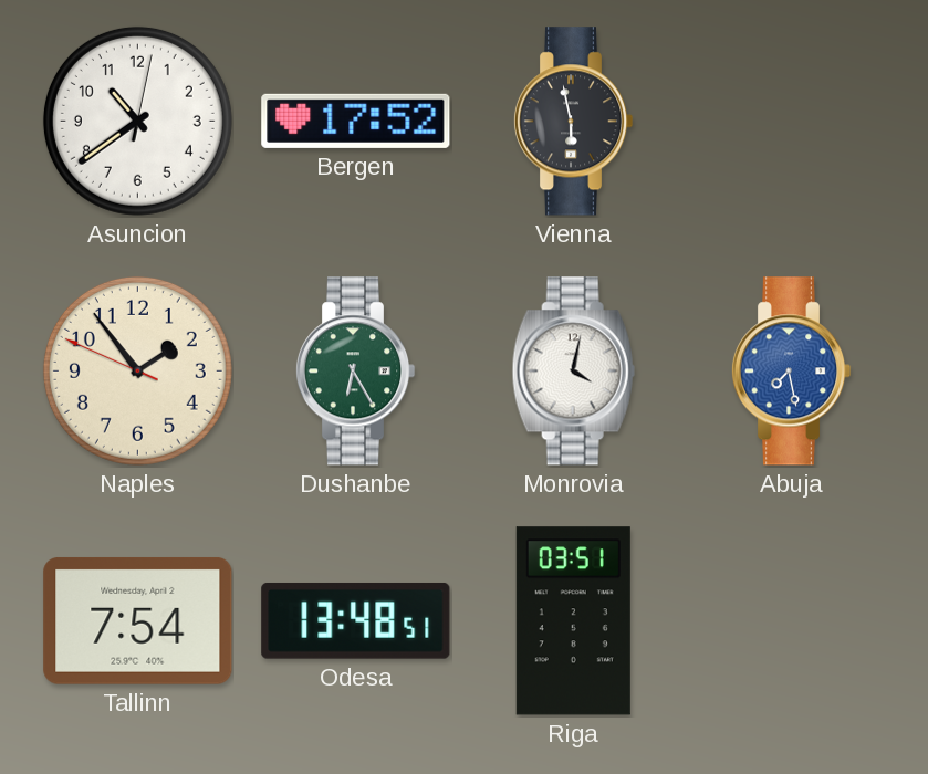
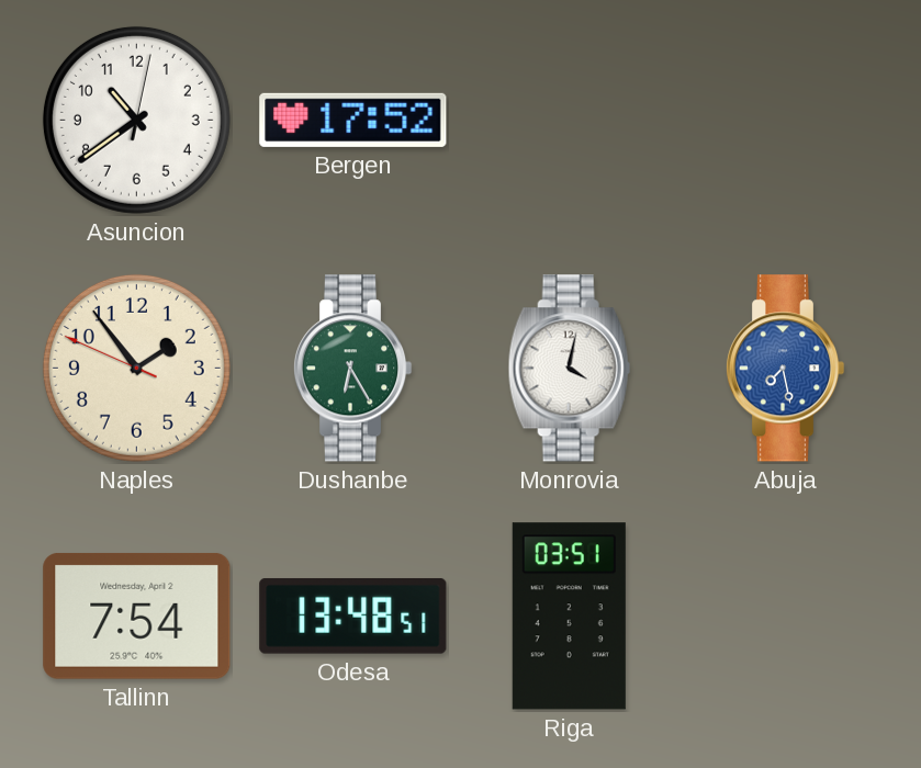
Vienna: 5:58 -> none (573, 122)
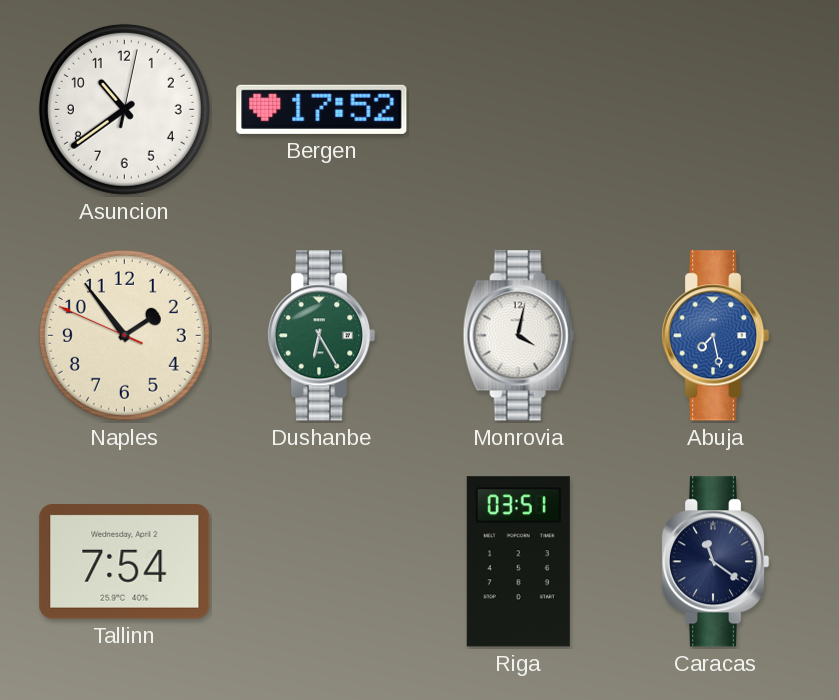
Odesa: 13:48 -> none (353, 615)
Caracas: none -> 11:21 (715, 562)
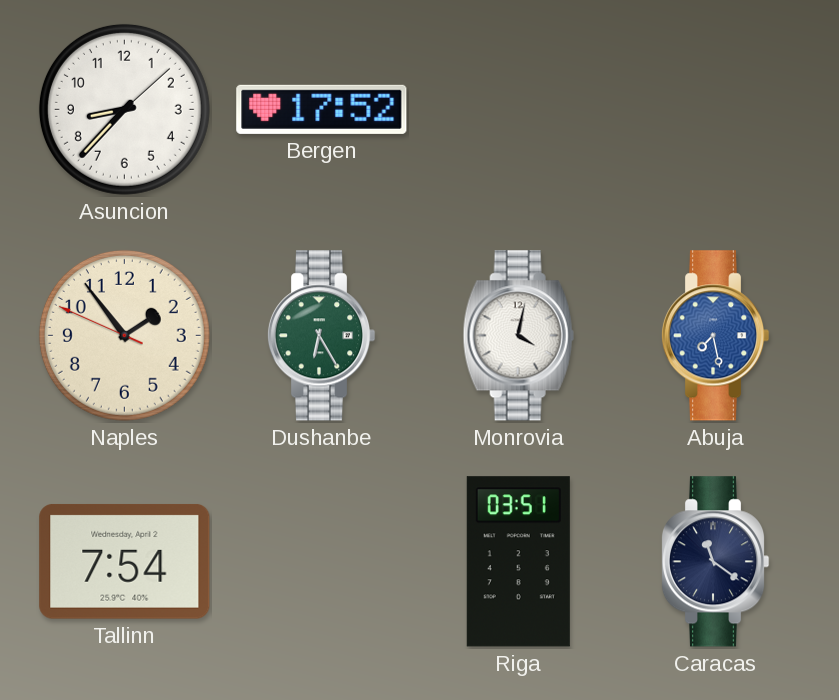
Asuncion: 10:39 -> 8:37 (124, 109)
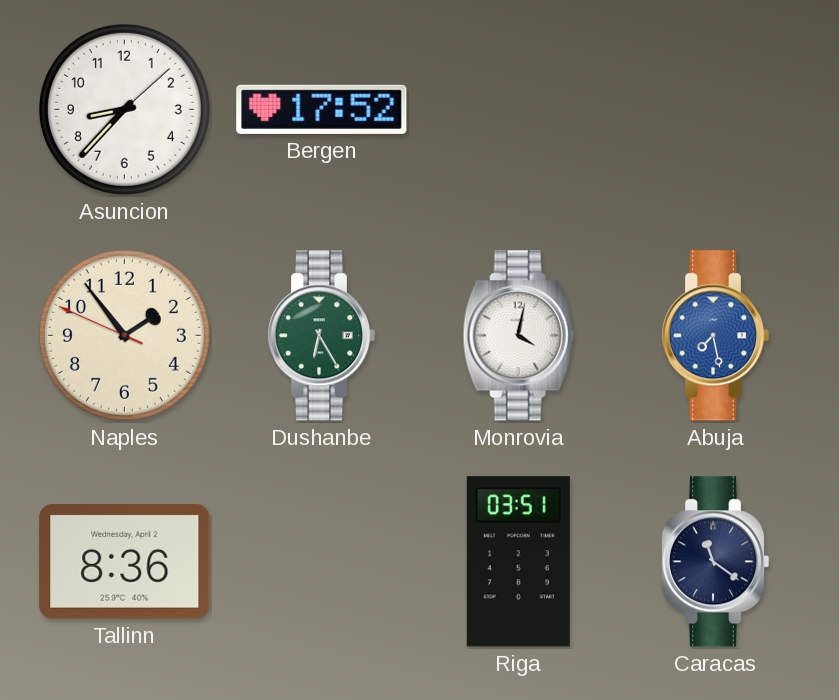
Tallinn: 7:54 -> 8:36 (125, 562)
